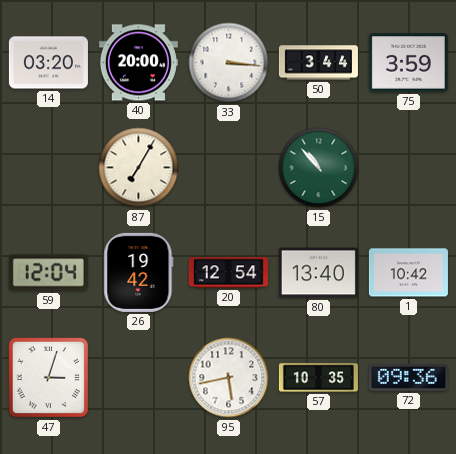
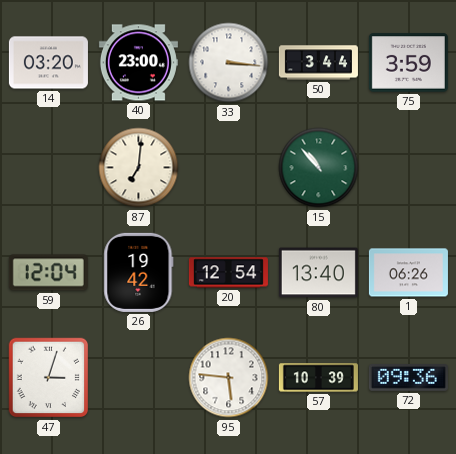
40: 20:00 -> 23:00 (138, 63)
87: 7:05 -> 7:01 (139, 168)
1: 10:42 -> 06:26 (408, 273)
95: 5:43 -> 5:46 (229, 378)
57: 10:35 -> 10:39 (318, 378)
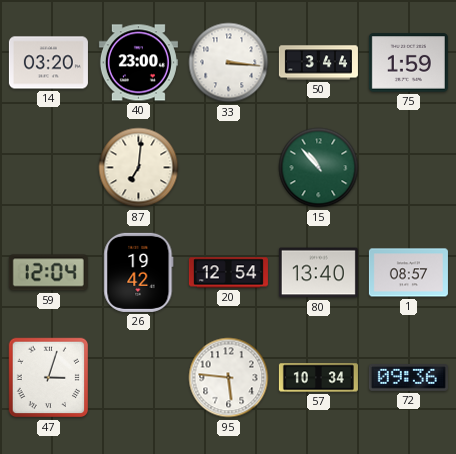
75: 3:59 -> 1:59 (408, 63)
1: 06:26 -> 08:57 (408, 273)
57: 10:39 -> 10:34 (318, 378)
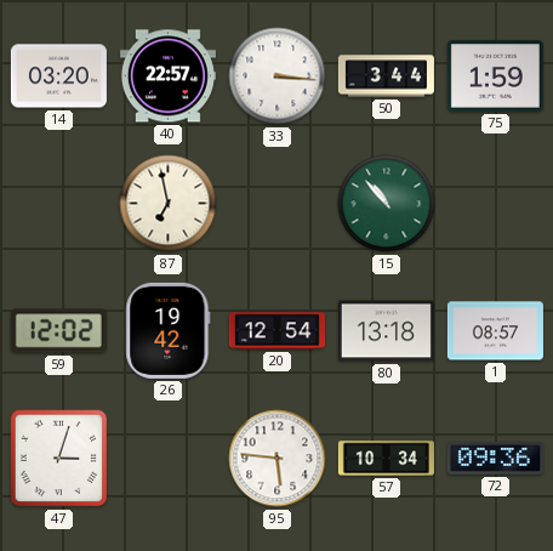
40: 23:00 -> 22:57 (167, 76)
87: 7:01 -> 6:58 (169, 204)
59: 12:04 -> 12:02 (58, 331)
80: 13:40 -> 13:18 (386, 331)
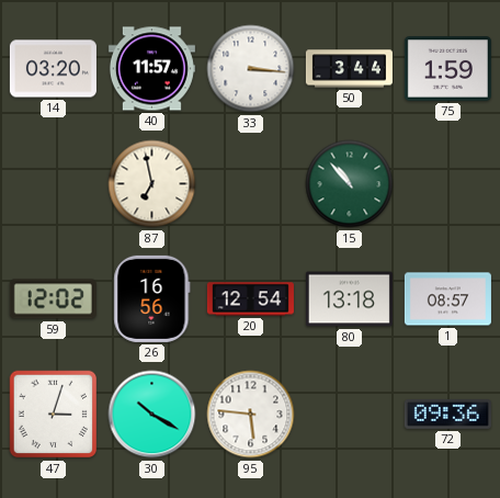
40: 22:57 -> 11:57 (151, 69)
26: 19:42 -> 16:56 (152, 298)
30: none -> 10:20 (152, 415)
57: 10:34 -> none (386, 459)
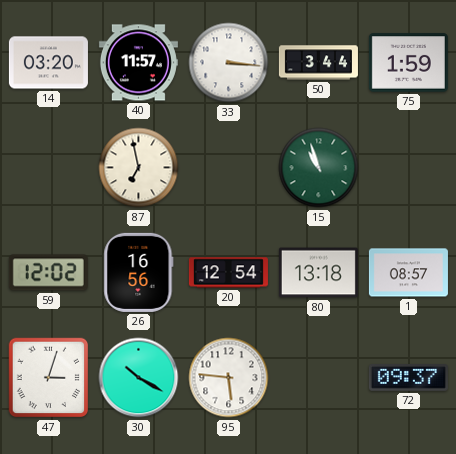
15: 10:53 -> 10:57 (319, 168)
72: 09:36 -> 09:37 (408, 378)
